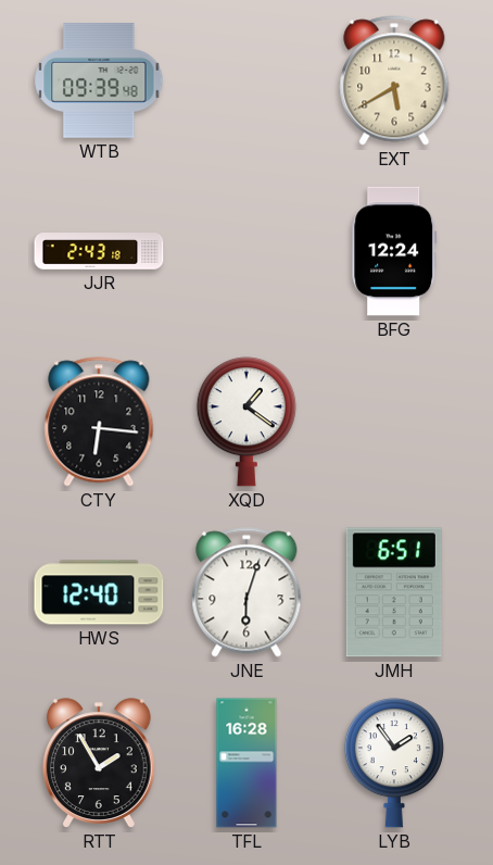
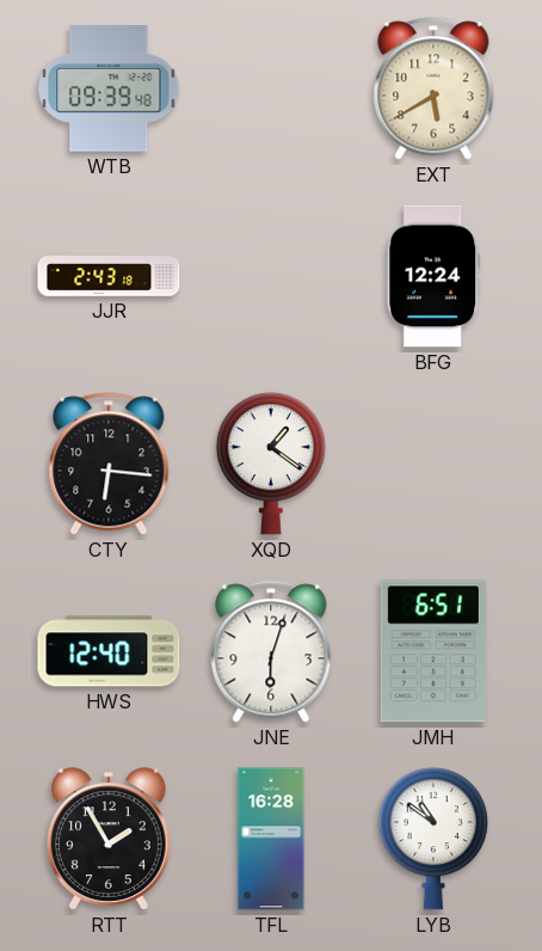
LYB: 1:54 -> 10:51 (433, 839)
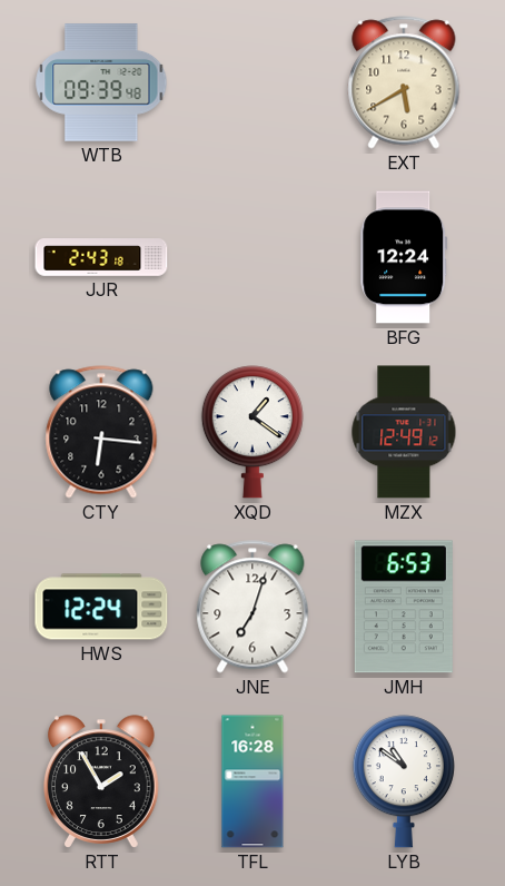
MZX: none -> 12:49 (404, 432)
HWS: 12:40 -> 12:24 (101, 607)
JNE: 6:03 -> 7:03 (253, 607)
JMH: 6:51 -> 6:53 (404, 607)
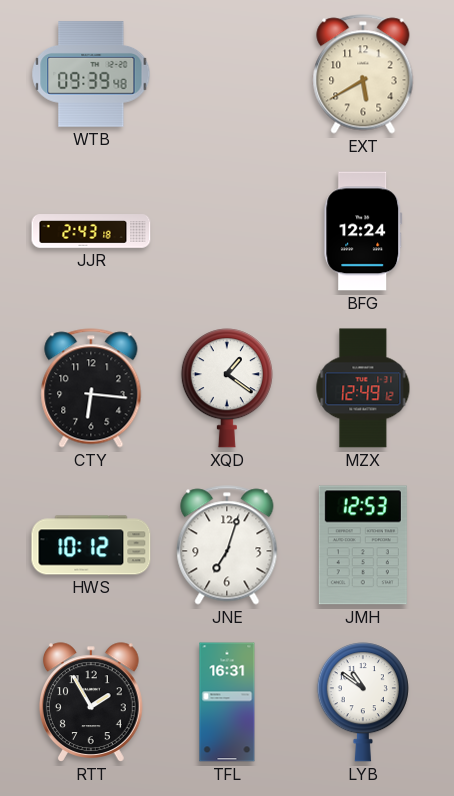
HWS: 12:24 -> 10:12 (91, 545)
JMH: 6:53 -> 12:53 (363, 545)
TFL: 16:28 -> 16:31 (227, 702)
